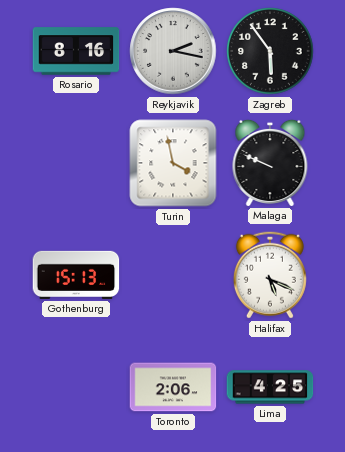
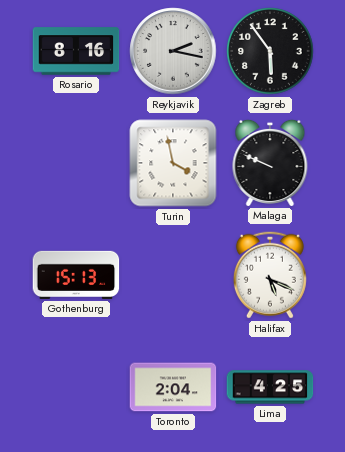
Toronto: 2:06 -> 2:04 (173, 387)
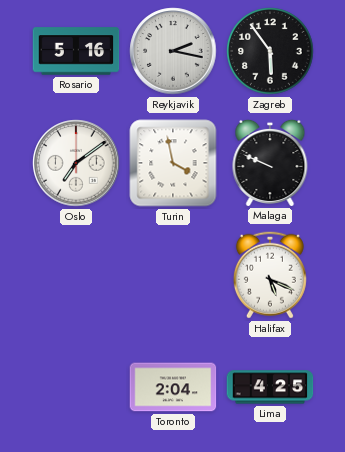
Rosario: 8:16 -> 5:16 (76, 51)
Oslo: none -> 7:09 (76, 163)
Gothenburg: 15:13 -> none (76, 275)
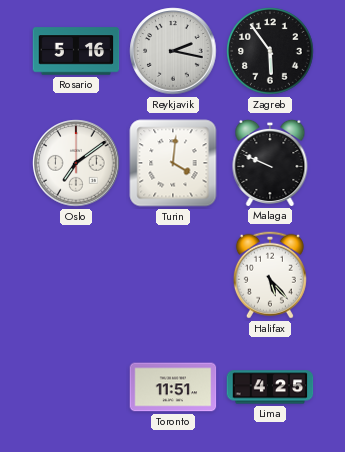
Turin: 3:58 -> 4:01 (173, 163)
Halifax: 5:19 -> 5:23 (270, 275)
Toronto: 2:04 -> 11:51 (173, 387)
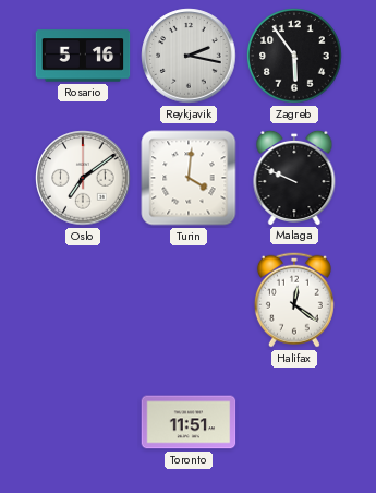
Halifax: 5:23 -> 12:21 (294, 300)
Lima: 4:25 -> none (270, 387)
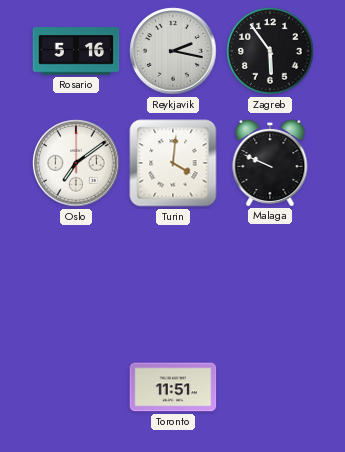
Halifax: 12:21 -> none (294, 300)
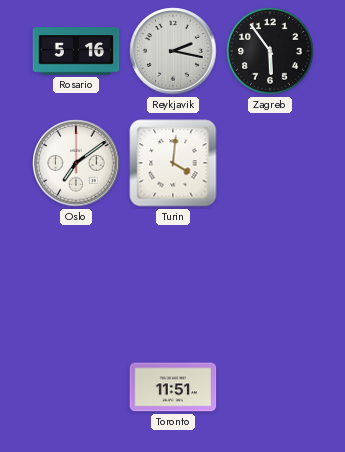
Malaga: 9:49 -> none (270, 162)
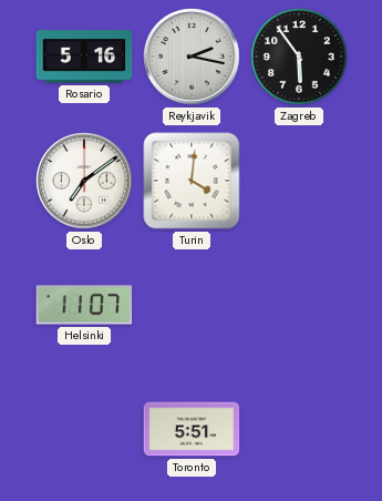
Helsinki: none -> 11:07 (84, 305)
Toronto: 11:51 -> 5:51 (192, 429)
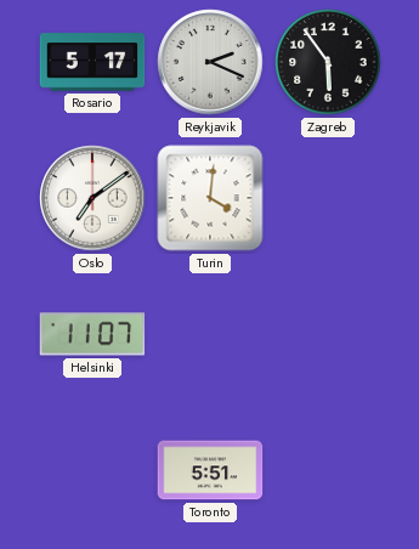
Rosario: 5:16 -> 5:17 (92, 62)
Reykjavik: 2:17 -> 2:19 (210, 62)
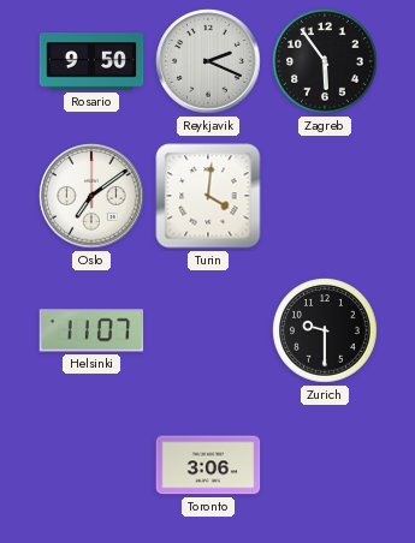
Rosario: 5:17 -> 9:50 (91, 61)
Zurich: none -> 9:30 (325, 330)
Toronto: 5:51 -> 3:06 (208, 465)
